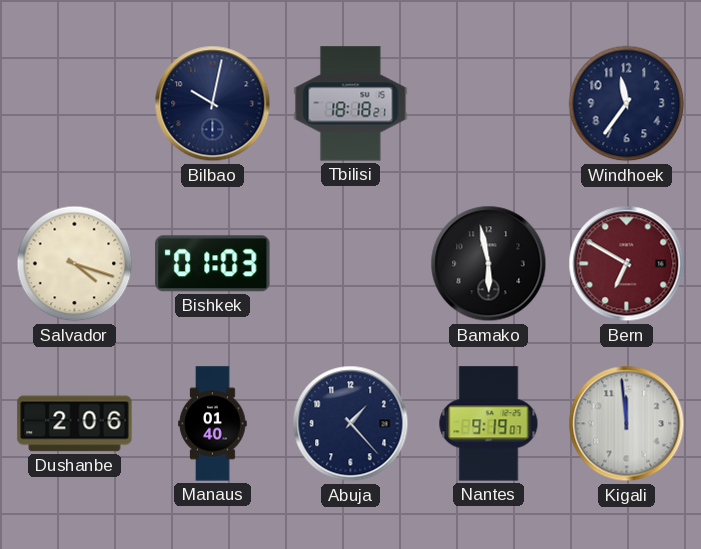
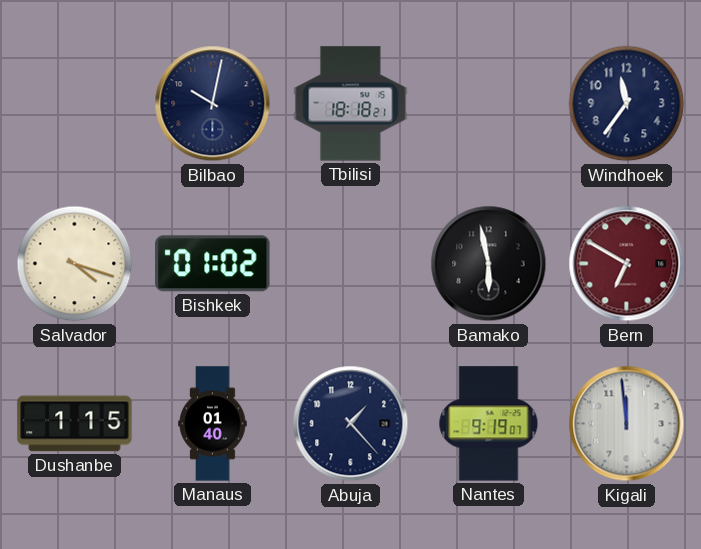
Bishkek: 01:03 -> 01:02 (213, 264)
Dushanbe: 2:06 -> 1:15 (75, 424)
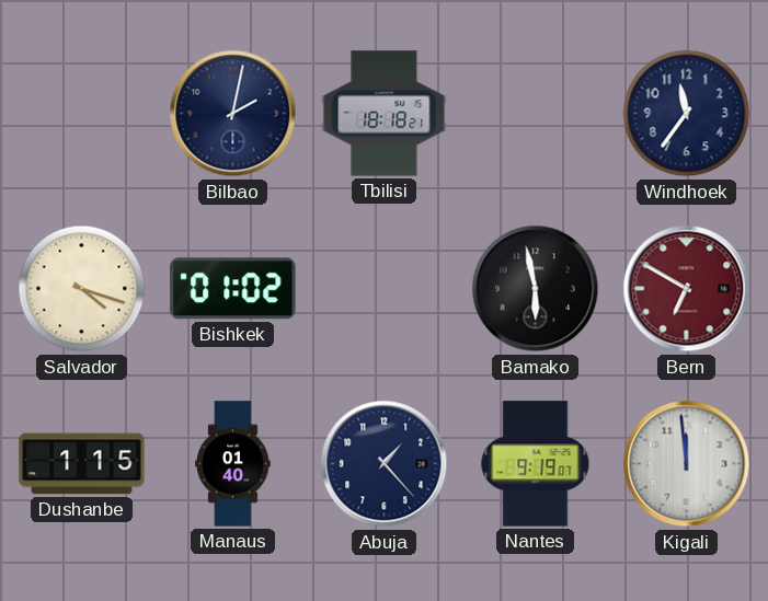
Bilbao: 10:02 -> 2:02 (233, 114)
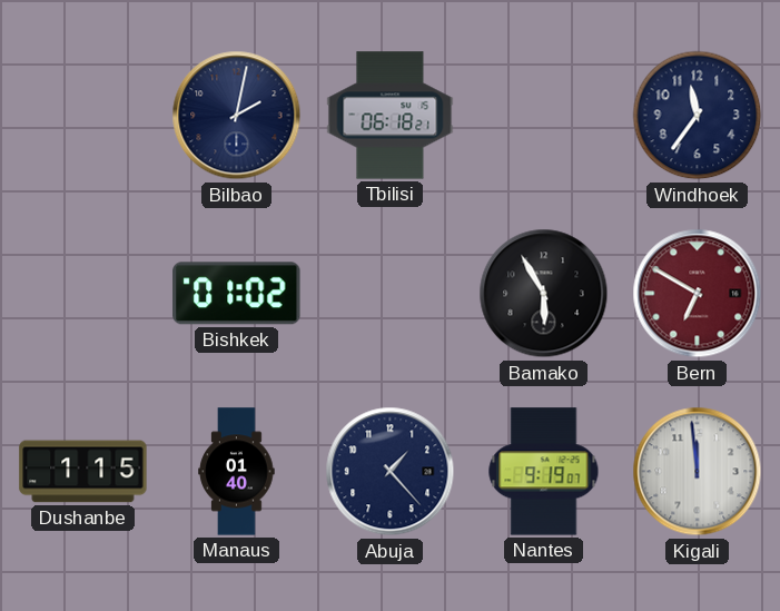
Tbilisi: 18:18 -> 06:18 (391, 116)
Salvador: 4:18 -> none (82, 289)
Bamako: 5:58 -> 5:55 (544, 294)
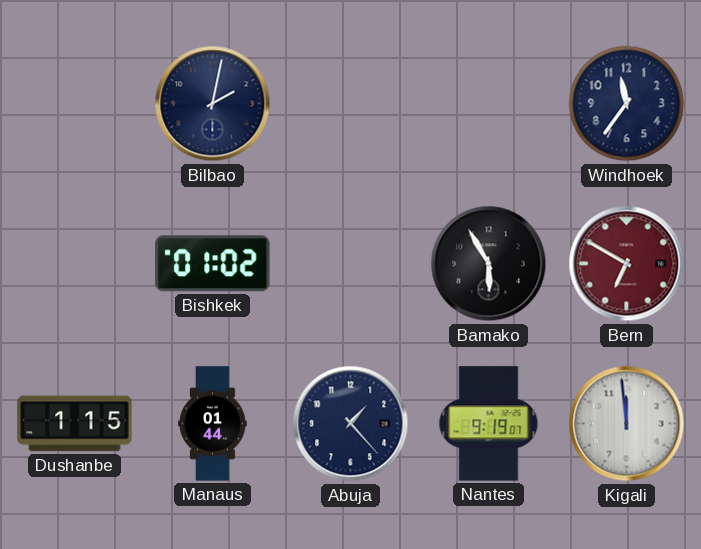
Tbilisi: 06:18 -> none (391, 116)
Manaus: 01:40 -> 01:44 (213, 424)
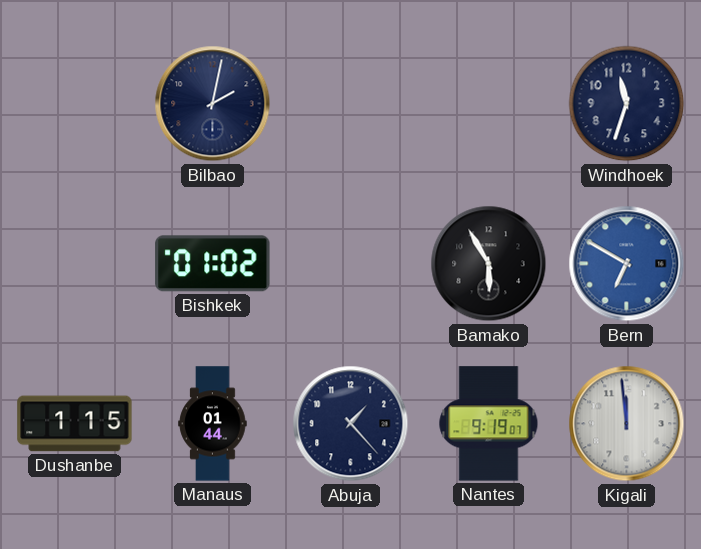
Windhoek: 11:36 -> 11:33 (627, 104)
Bern dial: burgundy -> blue (627, 264)
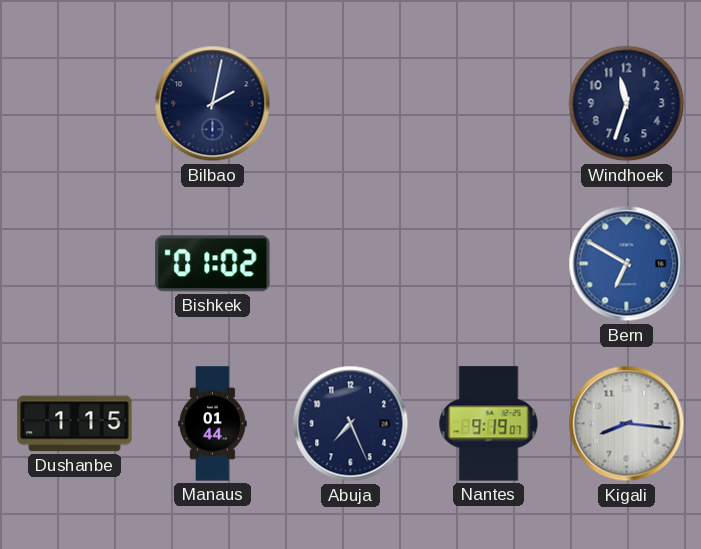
Bamako: 5:55 -> none (489, 264)
Abuja: 1:23 -> 7:26 (351, 424)
Kigali: 11:59 -> 8:16 (627, 424)
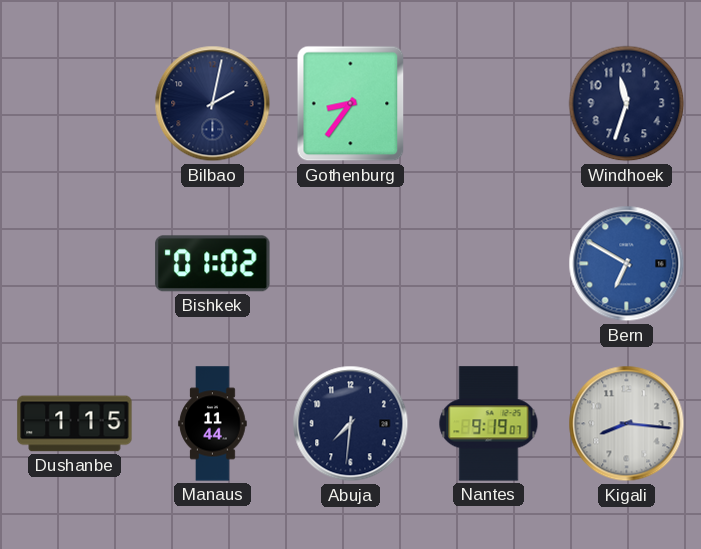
Gothenburg: none -> 8:36 (351, 104)
Manaus: 01:44 -> 11:44 (213, 424)
Abuja: 7:26 -> 7:31 (351, 424)
